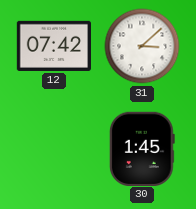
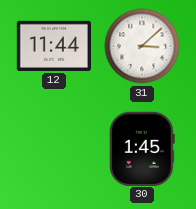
12: 07:42 -> 11:44 (53, 46)
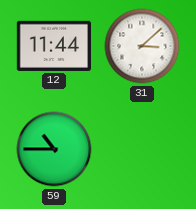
59: none -> 10:45 (54, 149)
30: 1:45 -> none (142, 148)
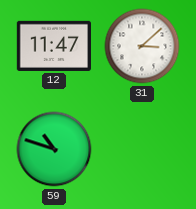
12: 11:44 -> 11:47 (53, 46)
59: 10:45 -> 10:48 (54, 149)
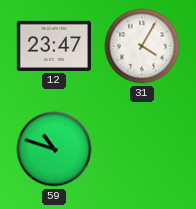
12: 11:47 -> 23:47 (53, 46)
31: 3:08 -> 4:05 (142, 46)
